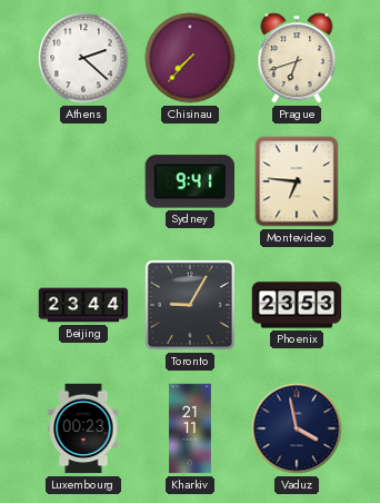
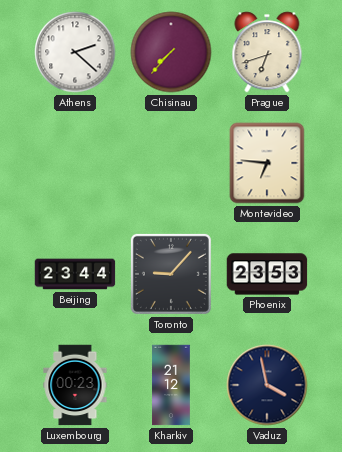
Sydney: 9:41 -> none (189, 181)
Toronto: 9:05 -> 9:07 (171, 274)
Kharkiv: 21:11 -> 21:12 (171, 385)
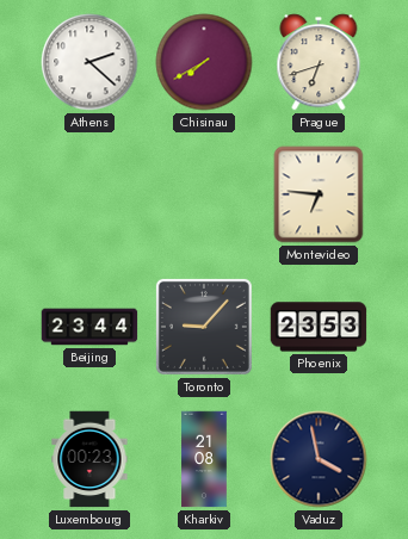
Chisinau: 7:37 -> 7:40 (204, 62)
Kharkiv: 21:12 -> 21:08 (204, 459)
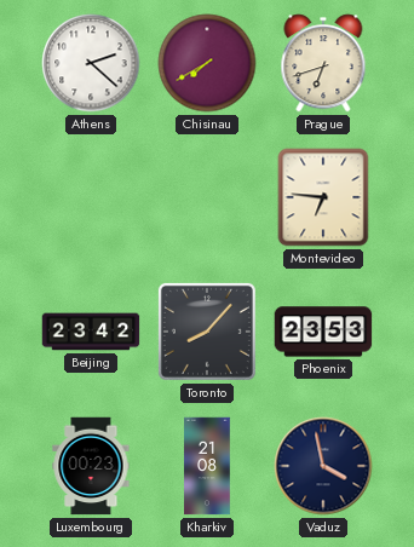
Beijing: 23:44 -> 23:42 (91, 332)
Toronto: 9:07 -> 8:07 (207, 332)
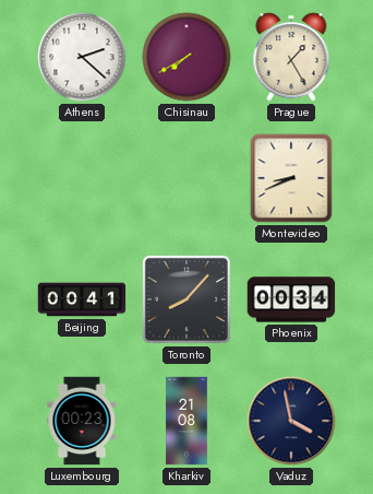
Prague: 6:42 -> 1:25 (291, 57)
Montevideo: 6:46 -> 8:41 (291, 178)
Beijing: 23:42 -> 00:41 (82, 299)
Phoenix: 23:53 -> 00:34 (291, 299)
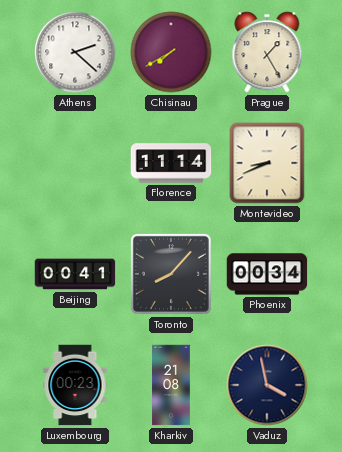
Florence: none -> 11:14 (171, 163)
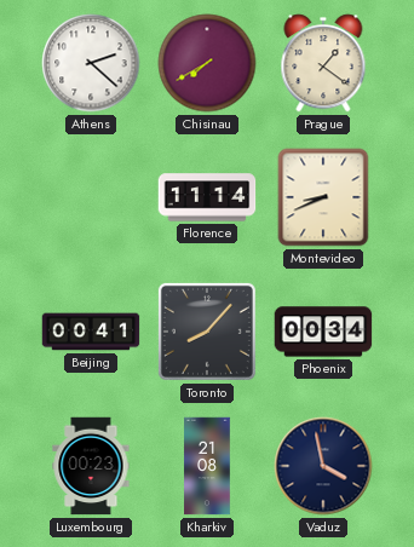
Prague: 1:25 -> 1:21 (323, 63)
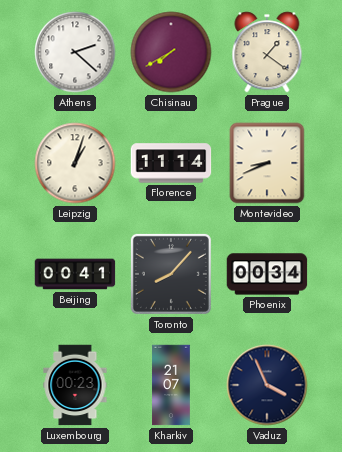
Leipzig: none -> 1:03 (75, 163)
Kharkiv: 21:08 -> 21:07 (171, 385)
Vaduz: 3:58 -> 3:56 (267, 385)
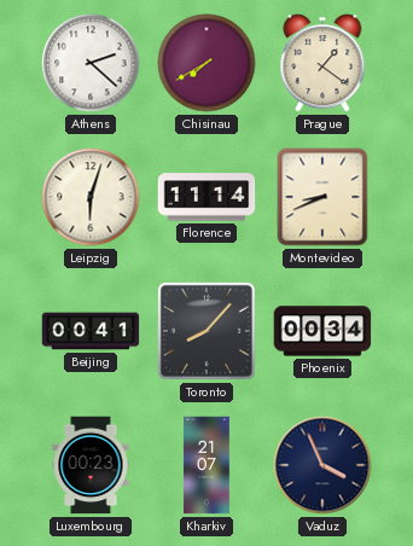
Leipzig: 1:03 -> 6:03 (91, 197)
